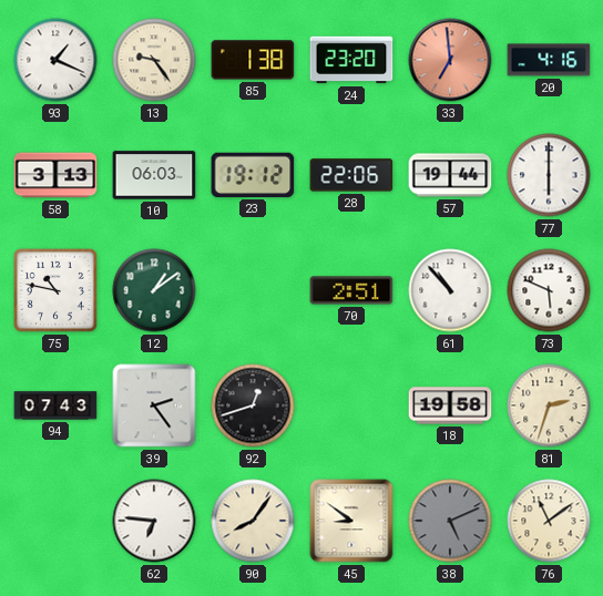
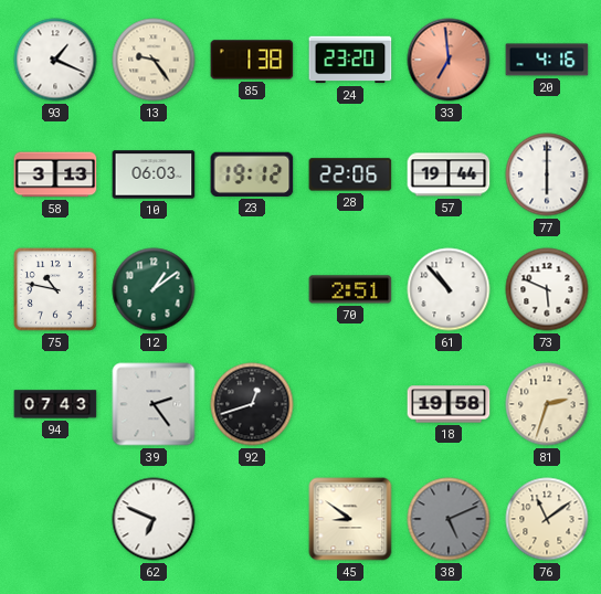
62: 6:46 -> 6:49 (154, 519)
90: 8:06 -> none (253, 521)
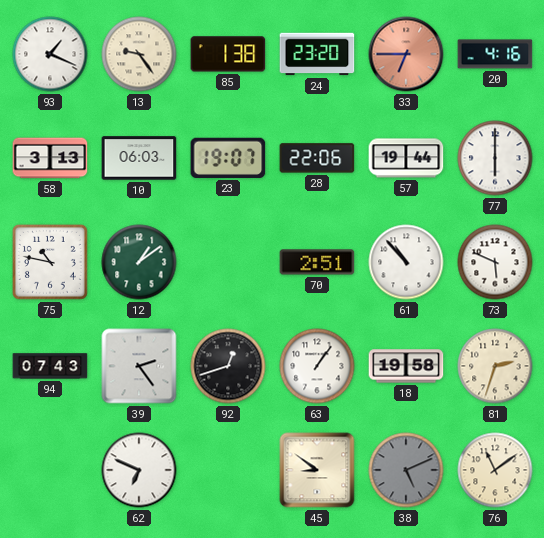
33: 6:59 -> 6:45 (406, 54)
23: 19:12 -> 19:07 (228, 158)
63: none -> 1:06 (317, 366)
